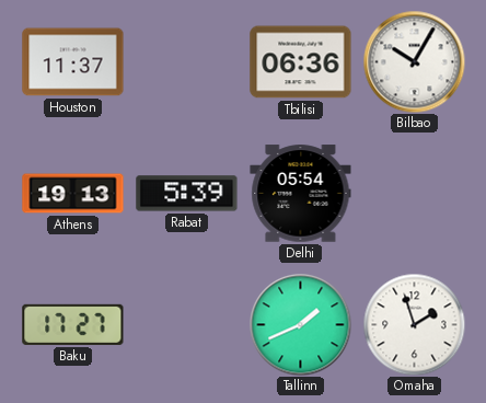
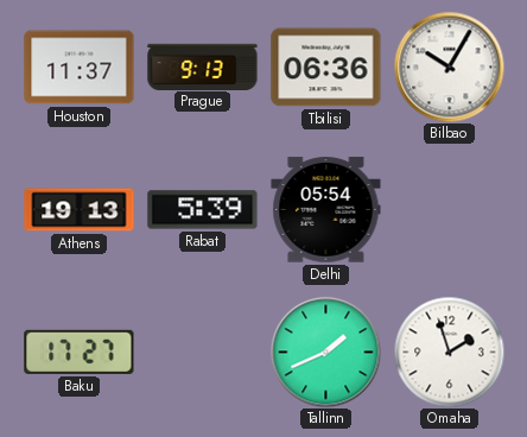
Prague: none -> 9:13 (203, 66)
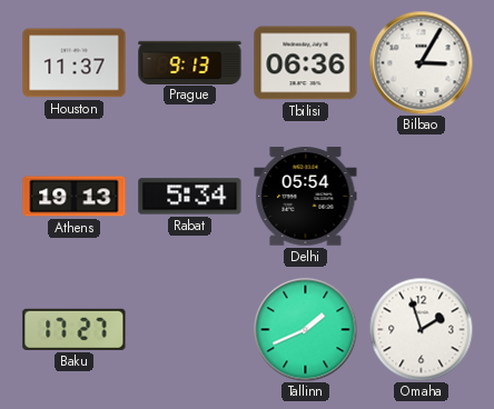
Bilbao: 10:05 -> 3:05 (421, 62)
Rabat: 5:39 -> 5:34 (190, 197)
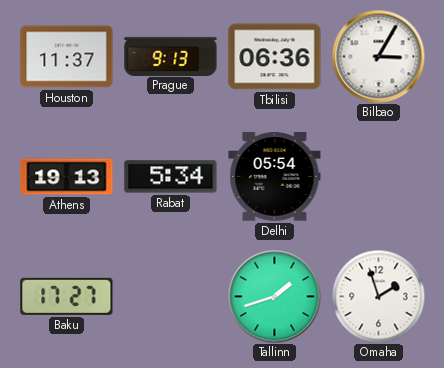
Tallinn: 1:41 -> 1:42 (274, 296)
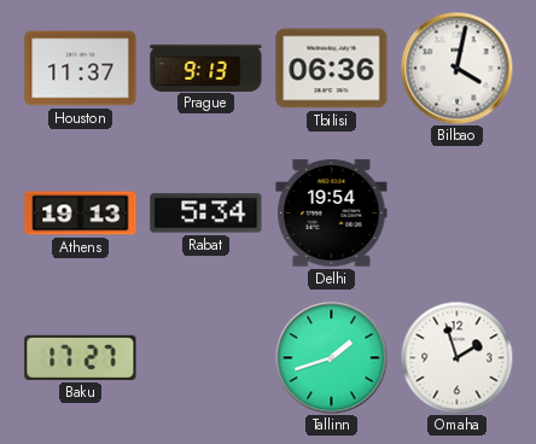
Bilbao: 3:05 -> 4:02 (456, 68)
Delhi: 05:54 -> 19:54 (332, 214)
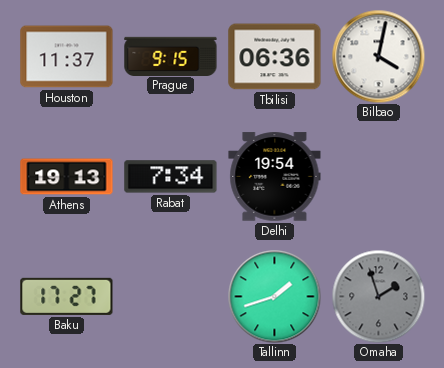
Prague: 9:13 -> 9:15 (171, 56)
Rabat: 5:34 -> 7:34 (171, 177)
Omaha dial: white -> grey (378, 296)
